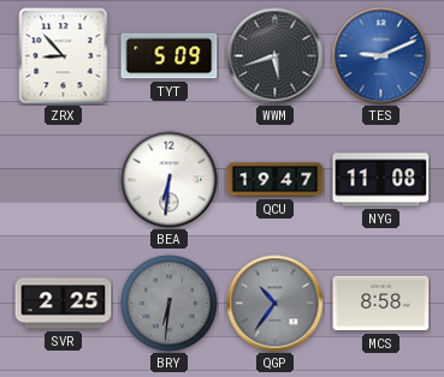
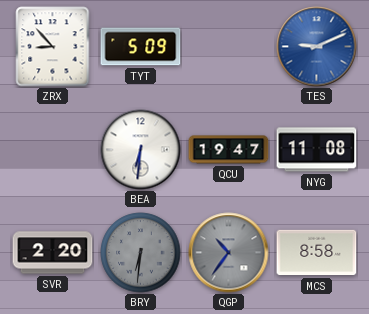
WWM: 5:42 -> none (276, 56)
SVR: 2:25 -> 2:20 (53, 253)
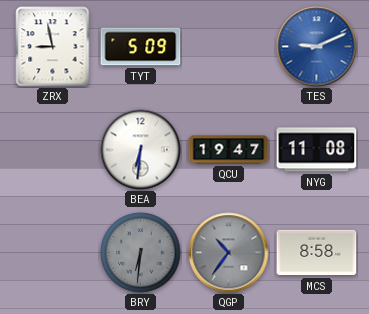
ZRX: 8:53 -> 8:58 (53, 47)
SVR: 2:20 -> none (53, 253)
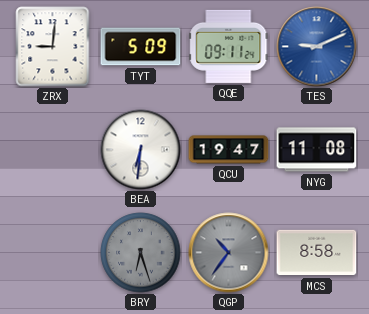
ZRX: 8:58 -> 9:01 (53, 47)
QQE: none -> 09:11 (229, 46)
BRY: 6:31 -> 6:27 (141, 253)
